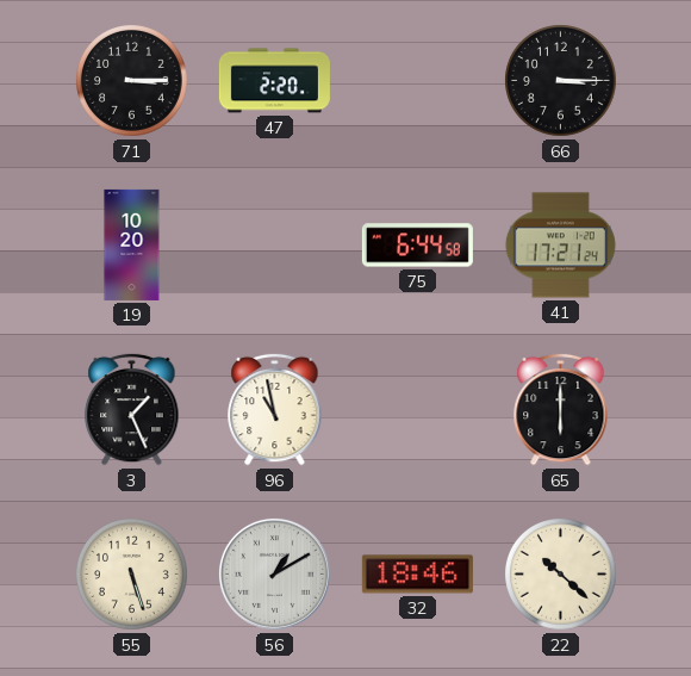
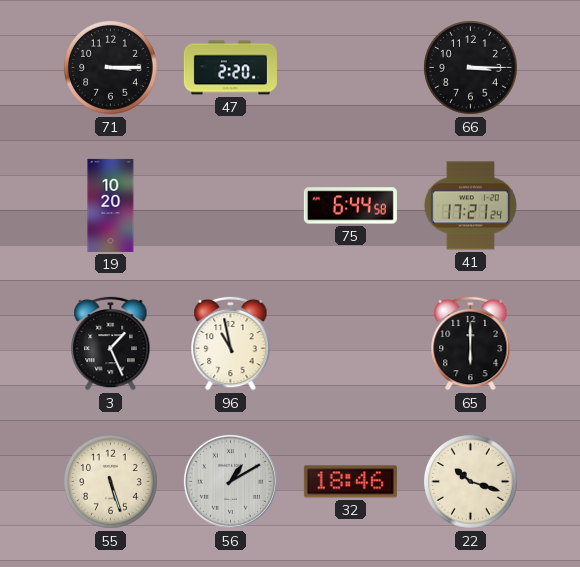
22: 10:22 -> 10:18 (471, 482)
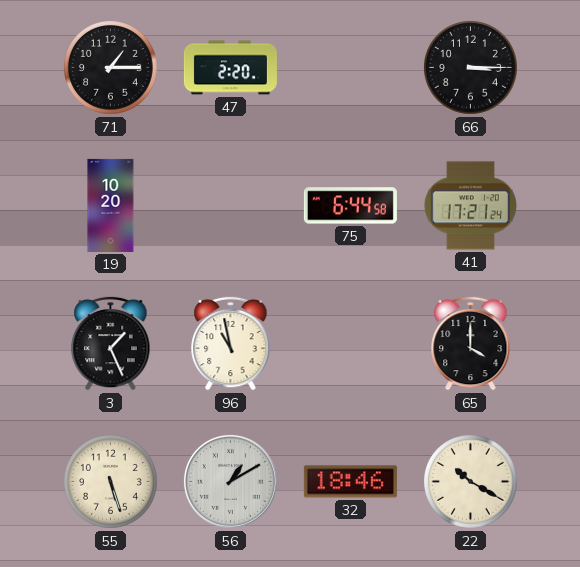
71: 3:15 -> 1:15 (111, 68)
65: 6:00 -> 4:00 (471, 343)
22: 10:18 -> 10:20 (471, 482)
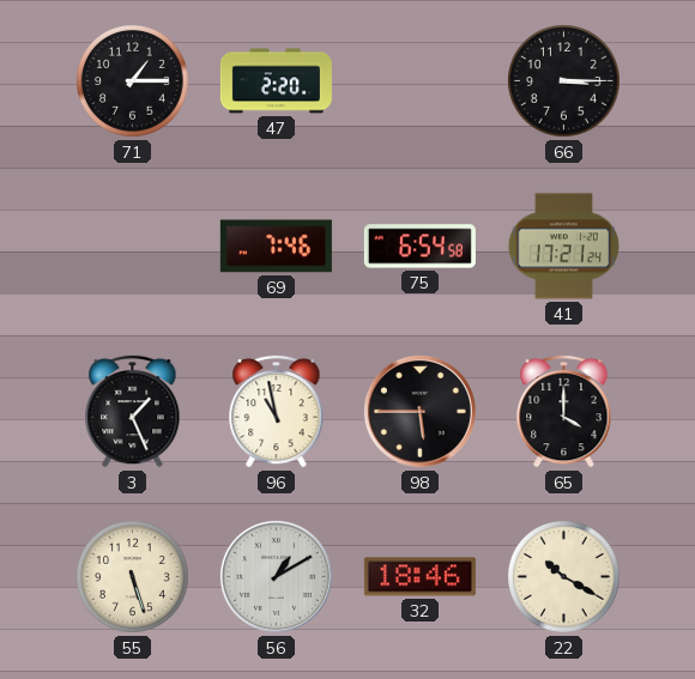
19: 10:20 -> none (111, 205)
69: none -> 7:46 (276, 247)
75: 6:44 -> 6:54 (419, 247)
98: none -> 5:45 (419, 411)
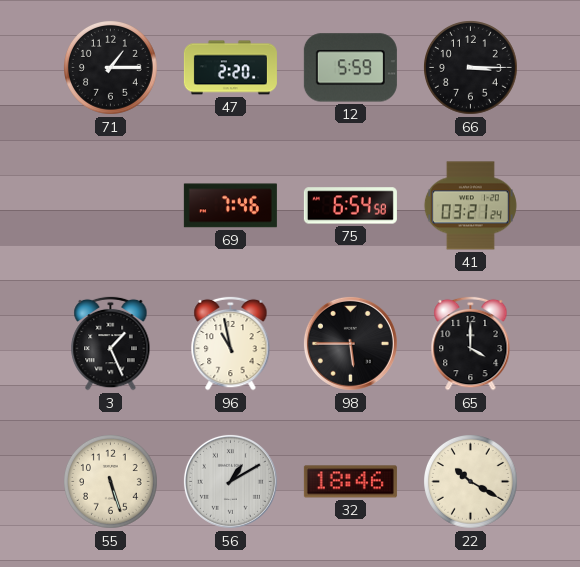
12: none -> 5:59 (350, 68)
41: 17:21 -> 03:21 (470, 206)
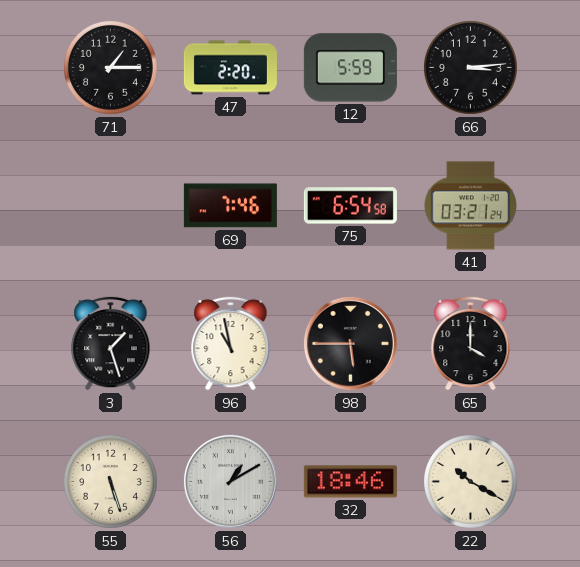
66: 3:15 -> 3:14 (471, 68)
3: 1:26 -> 1:27 (111, 343)
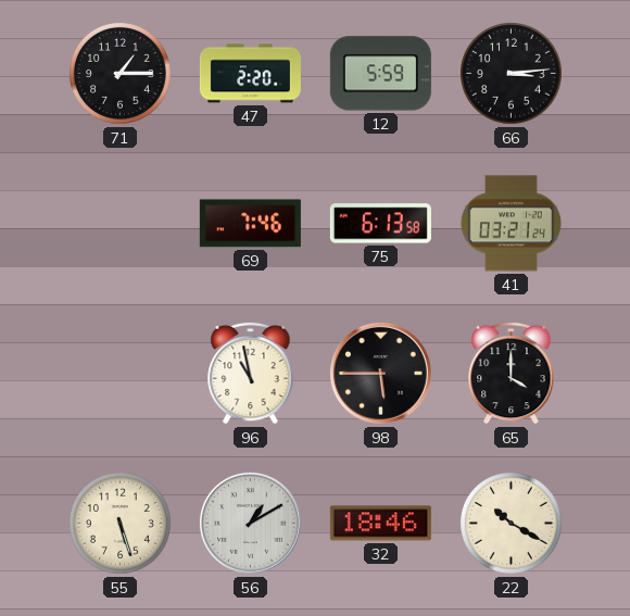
75: 6:54 -> 6:13 (380, 224)
3: 1:27 -> none (111, 343)
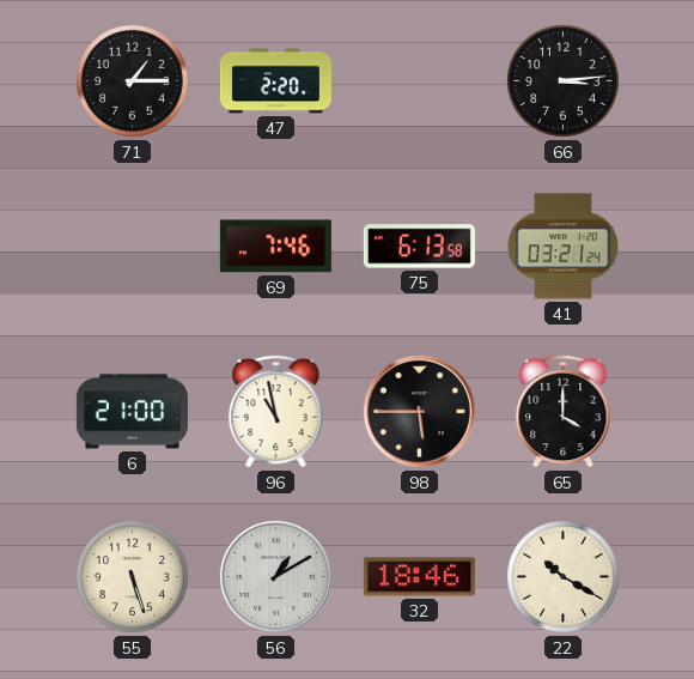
12: 5:59 -> none (380, 74)
6: none -> 21:00 (132, 412)
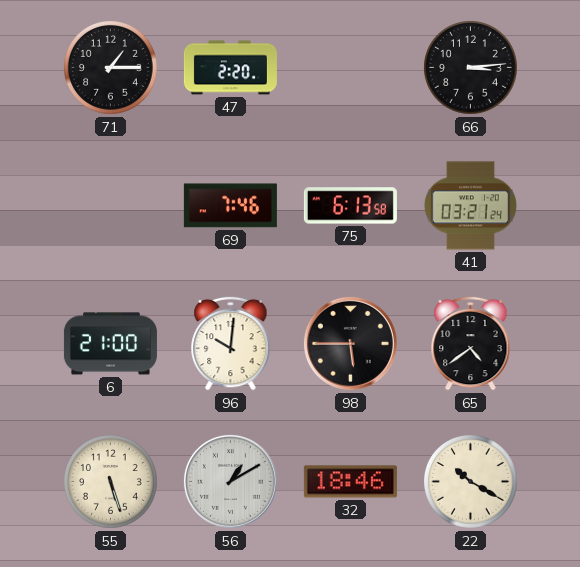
96: 10:58 -> 10:01 (231, 343)
65: 4:00 -> 4:39 (471, 343)
